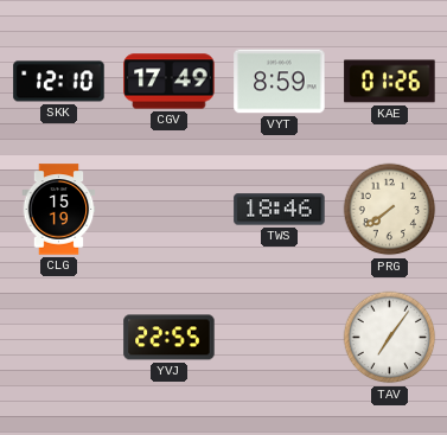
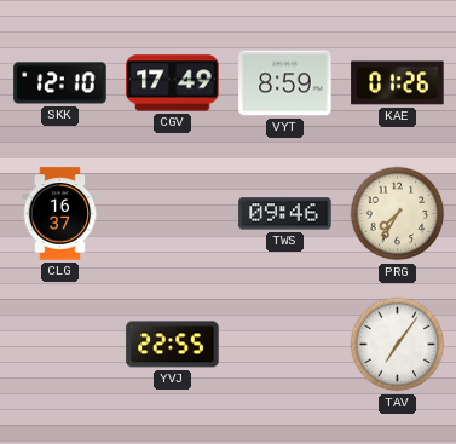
CLG: 15:19 -> 16:37 (60, 214)
TWS: 18:46 -> 09:46 (285, 214)
PRG: 7:39 -> 7:35 (398, 214)
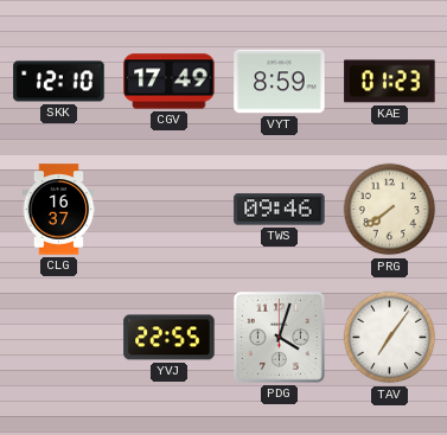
KAE: 01:26 -> 01:23 (390, 82)
PRG: 7:35 -> 7:39 (390, 210)
PDG: none -> 4:03 (279, 337)
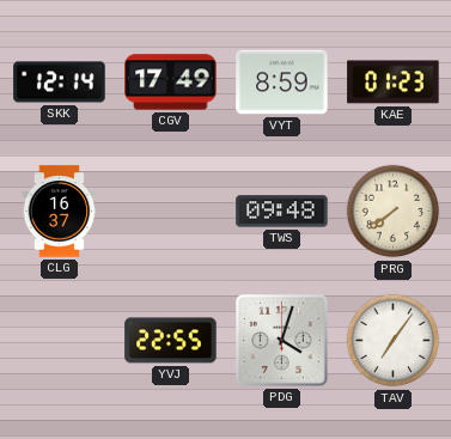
SKK: 12:10 -> 12:14 (60, 83)
TWS: 09:46 -> 09:48 (282, 212)
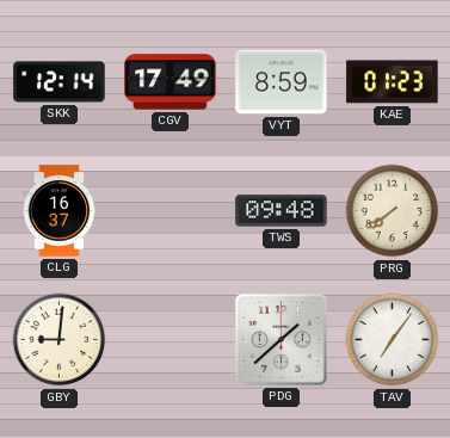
GBY: none -> 9:01 (60, 340)
YVJ: 22:55 -> none (171, 341)
PDG: 4:03 -> 1:38 (281, 339)
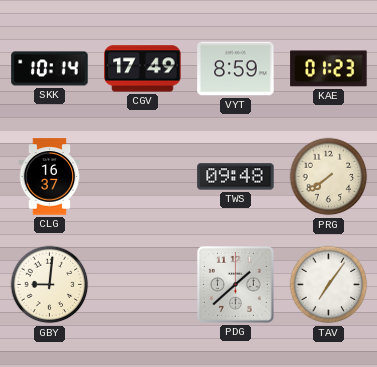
SKK: 12:14 -> 10:14 (50, 69)
